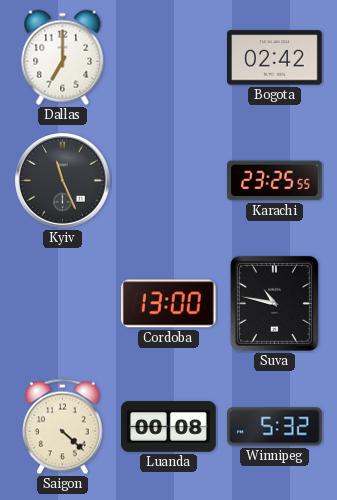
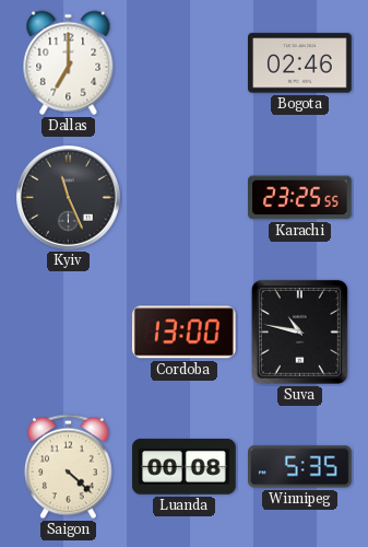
Bogota: 02:42 -> 02:46 (300, 63)
Winnipeg: 5:32 -> 5:35 (300, 467)
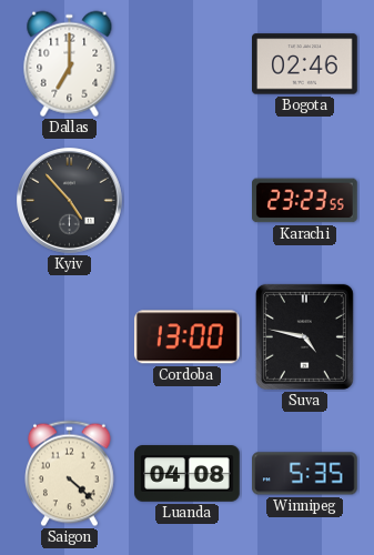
Kyiv: 11:26 -> 4:53 (70, 201)
Karachi: 23:25 -> 23:23 (305, 201)
Suva: 10:47 -> 4:47 (304, 336)
Luanda: 00:08 -> 04:08 (188, 474)
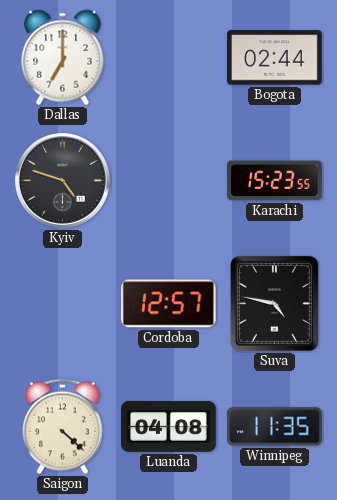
Bogota: 02:46 -> 02:44 (275, 58)
Kyiv: 4:53 -> 4:48 (63, 181)
Karachi: 23:23 -> 15:23 (275, 181)
Cordoba: 13:00 -> 12:57 (168, 304)
Winnipeg: 5:35 -> 11:35 (275, 427)
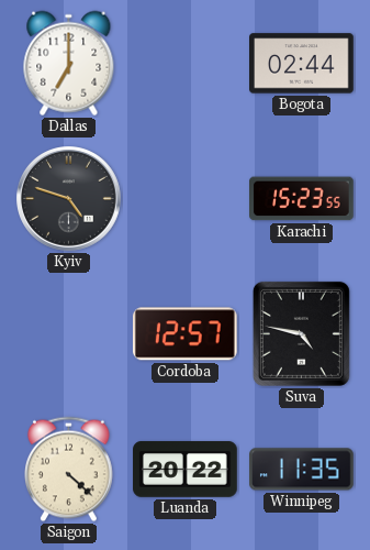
Luanda: 04:08 -> 20:22 (186, 470)
